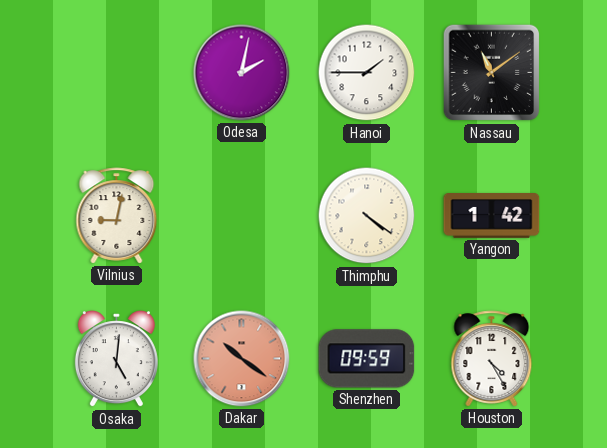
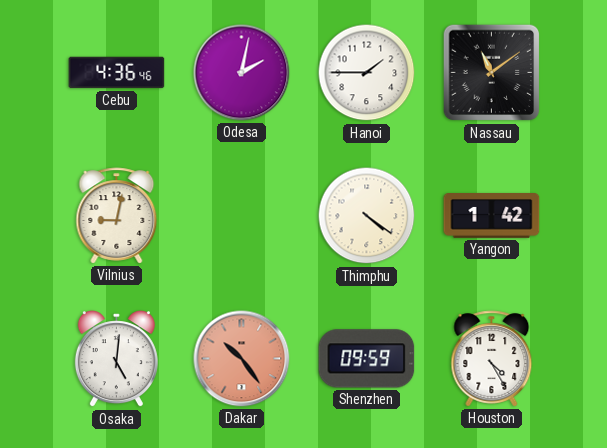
Cebu: none -> 4:36 (117, 73)
Dakar: 10:21 -> 10:24 (242, 359)
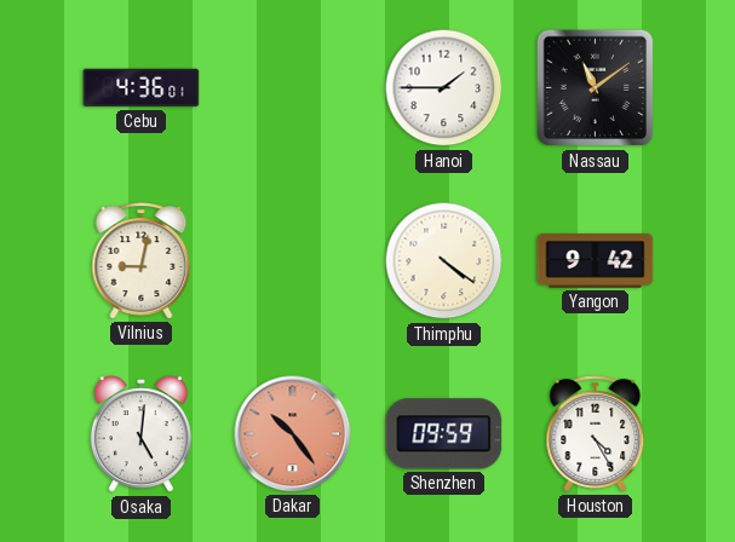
Cebu: 4:36:46 -> 4:36:01 (142, 88)
Odesa: 2:02 -> none (242, 73)
Yangon: 1:42 -> 9:42 (596, 261)
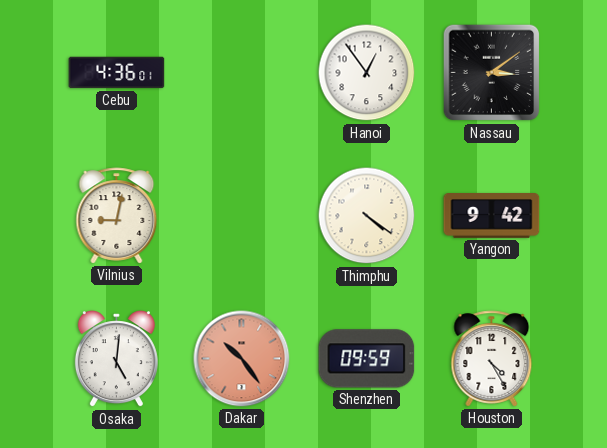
Hanoi: 1:45 -> 12:54 (367, 73)
Nassau: 11:09 -> 3:09 (492, 73)
